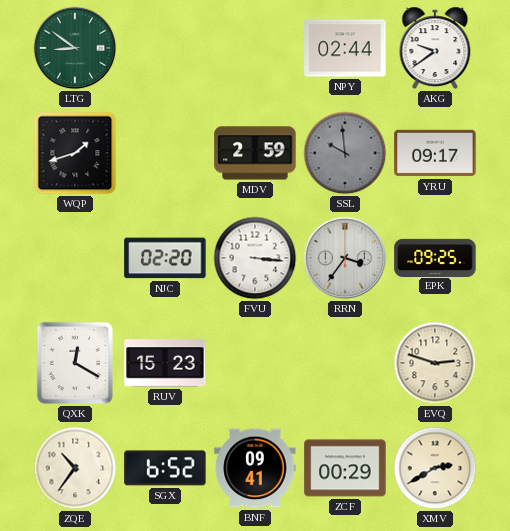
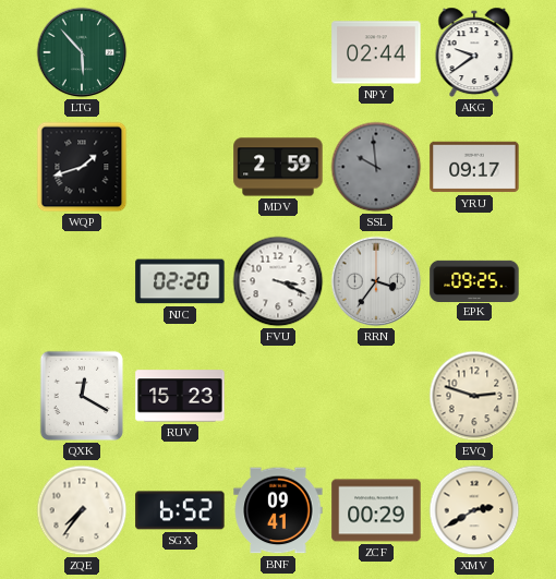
LTG: 8:51 -> 5:53 (82, 52)
FVU: 3:16 -> 3:19 (278, 281)
ZQE: 10:36 -> 7:36 (82, 510)
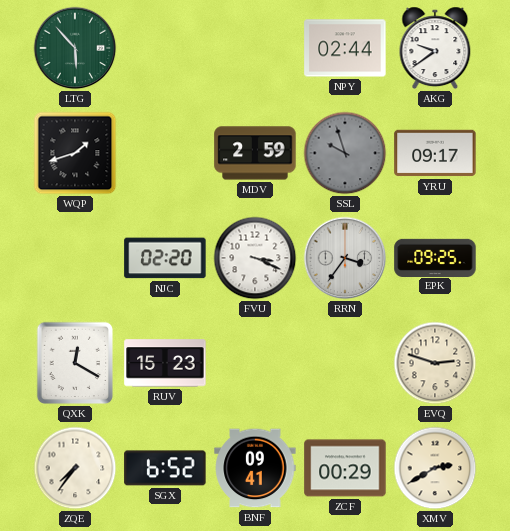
SSL: 9:59 -> 9:57 (345, 153)
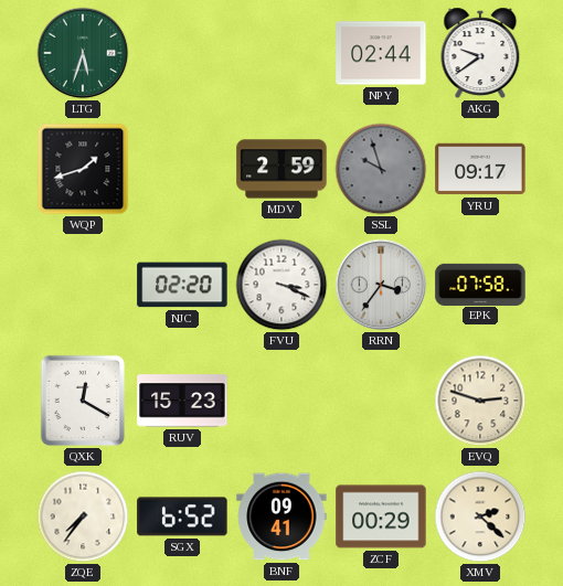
LTG: 5:53 -> 5:33 (83, 53)
EPK: 09:25 -> 07:58 (480, 284)
XMV: 2:40 -> 2:22 (480, 516)
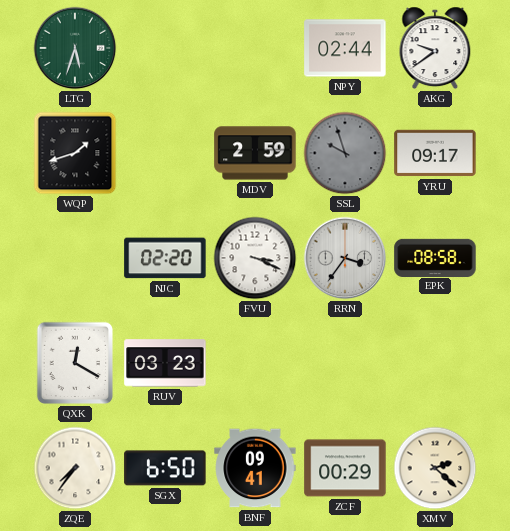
EPK: 07:58 -> 08:58 (435, 257)
RUV: 15:23 -> 03:23 (165, 363)
EVQ: 2:48 -> none (480, 401)
SGX: 6:52 -> 6:50 (165, 468)
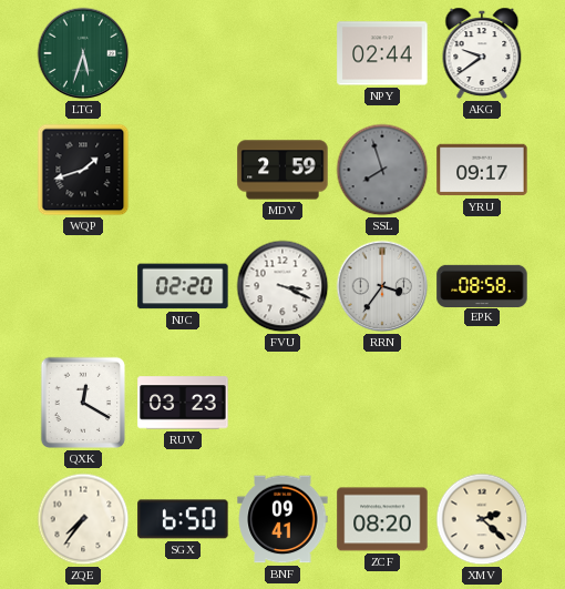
SSL: 9:57 -> 7:57 (382, 170)
ZCF: 00:29 -> 08:20 (382, 519)
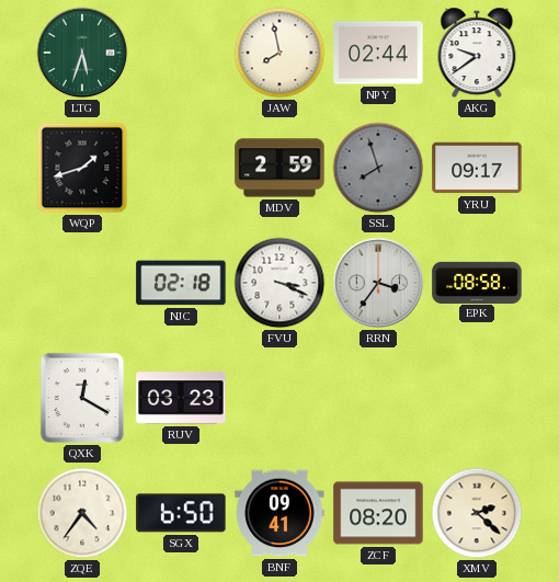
JAW: none -> 7:58 (279, 53)
NJC: 02:20 -> 02:18 (181, 283)
ZQE: 7:36 -> 4:36 (82, 513)
